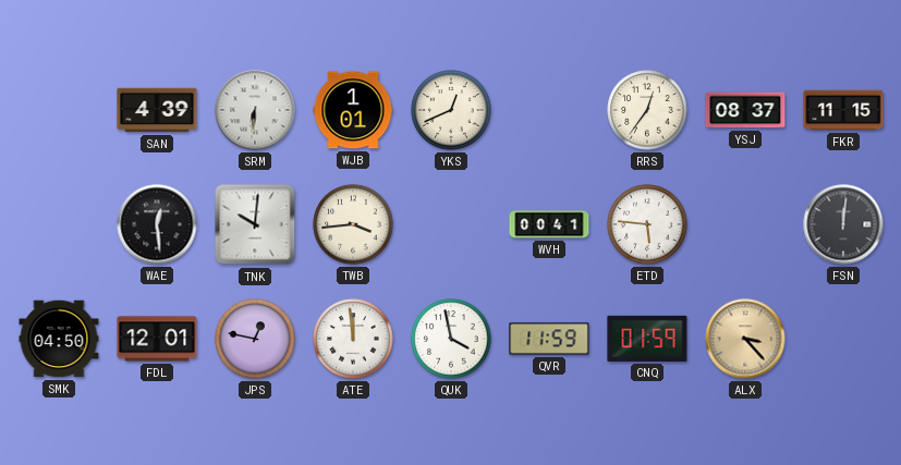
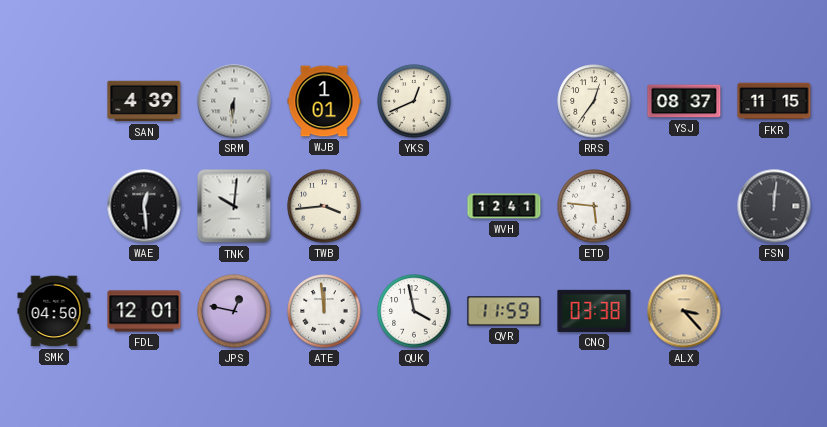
WVH: 00:41 -> 12:41 (504, 206)
CNQ: 01:59 -> 03:38 (594, 311)
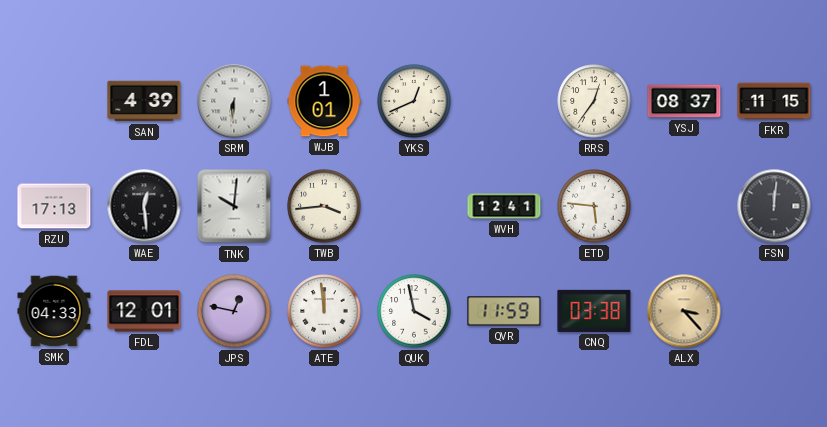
RZU: none -> 17:13 (54, 206)
SMK: 04:50 -> 04:33 (54, 311)
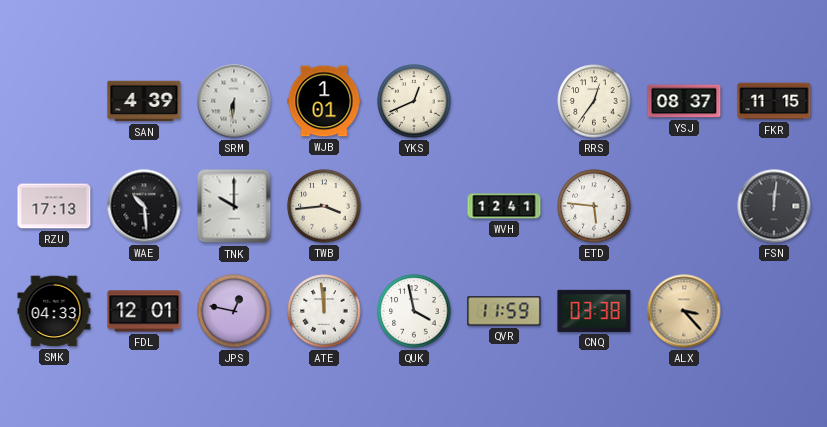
WAE: 12:29 -> 10:29 (144, 206)
TNK: 10:01 -> 10:00 (234, 206)
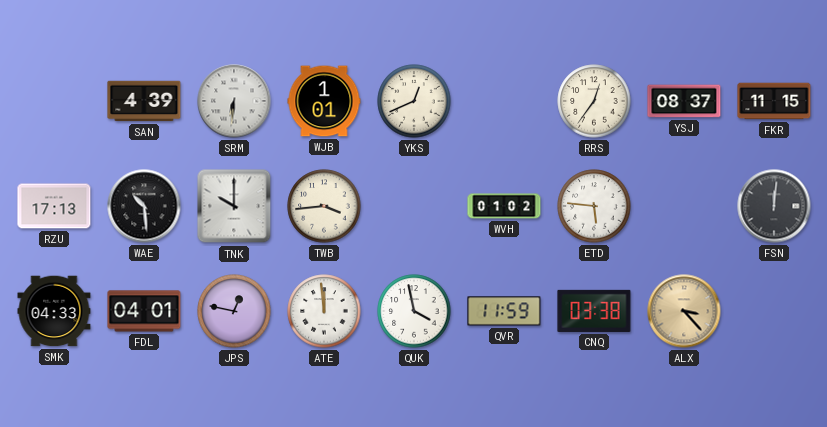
WVH: 12:41 -> 01:02 (504, 206)
FDL: 12:01 -> 04:01 (144, 311)
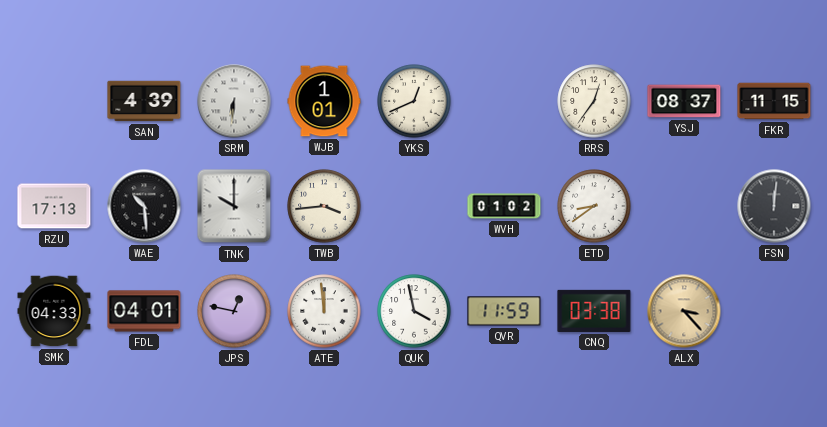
ETD: 5:46 -> 8:39 (594, 206)
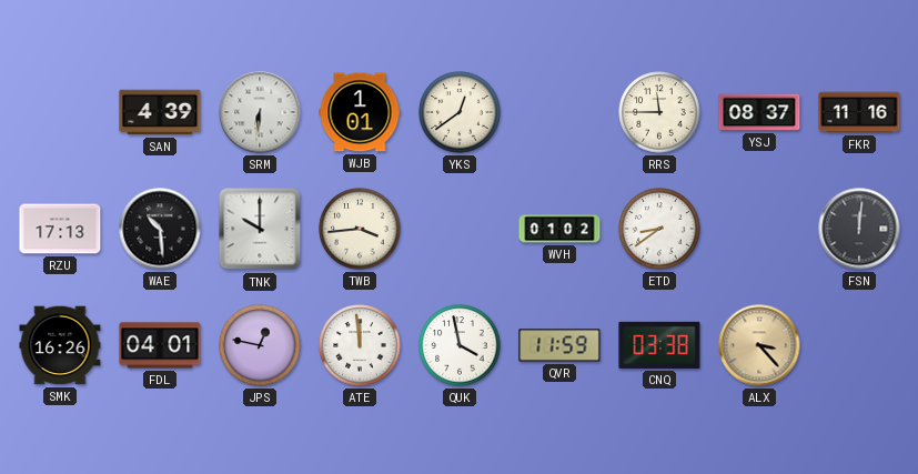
YKS: 12:41 -> 12:39 (460, 112)
RRS: 12:36 -> 11:45 (659, 112)
FKR: 11:15 -> 11:16 (859, 112)
SMK: 04:33 -> 16:26 (60, 345)
